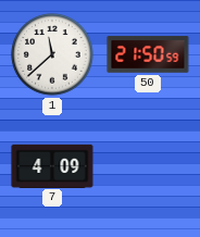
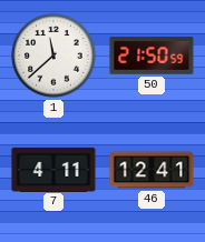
7: 4:09 -> 4:11 (53, 169)
46: none -> 12:41 (152, 170)
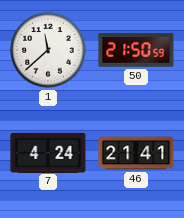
7: 4:11 -> 4:24 (48, 152)
46: 12:41 -> 21:41 (136, 153)
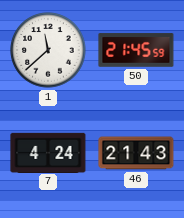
50: 21:50 -> 21:45 (136, 50)
46: 21:41 -> 21:43 (136, 153)
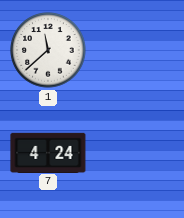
50: 21:45 -> none (136, 50)
46: 21:43 -> none (136, 153)
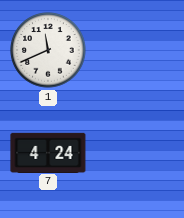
1: 11:38 -> 11:41 (48, 50)
